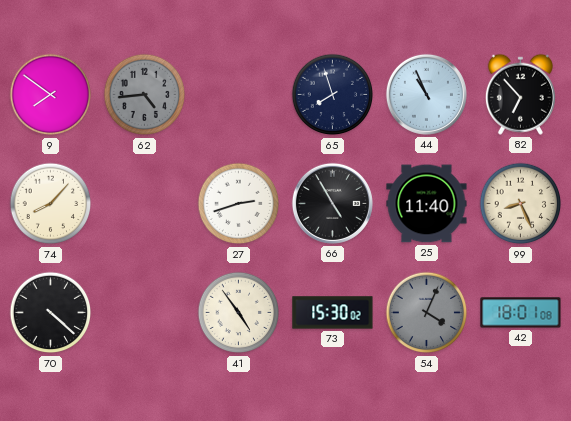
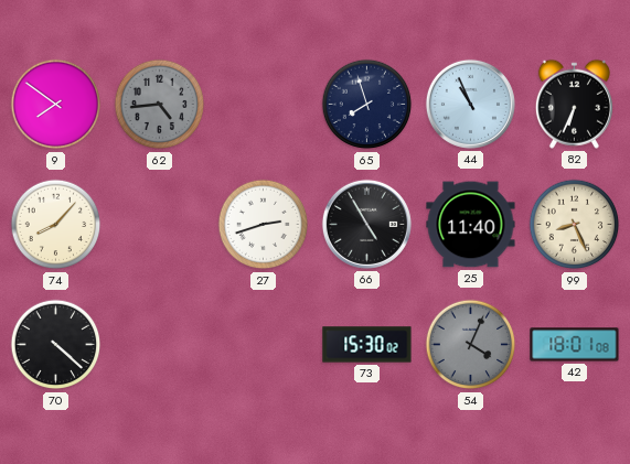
82: 6:53 -> 6:34 (574, 104)
41: 4:54 -> none (239, 313)
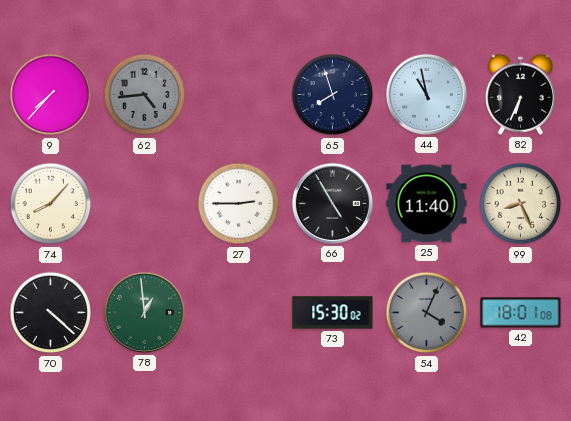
9: 7:51 -> 7:37 (51, 95)
44: 10:56 -> 10:58 (426, 94)
27: 2:42 -> 2:45 (239, 204)
78: none -> 12:59 (144, 312)
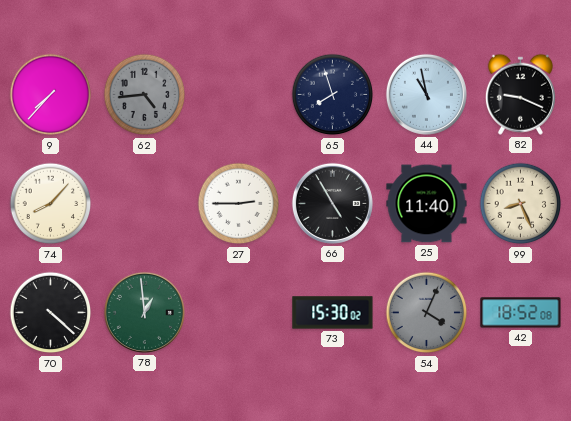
82: 6:34 -> 9:19 (520, 94)
42: 18:01 -> 18:52 (521, 313)
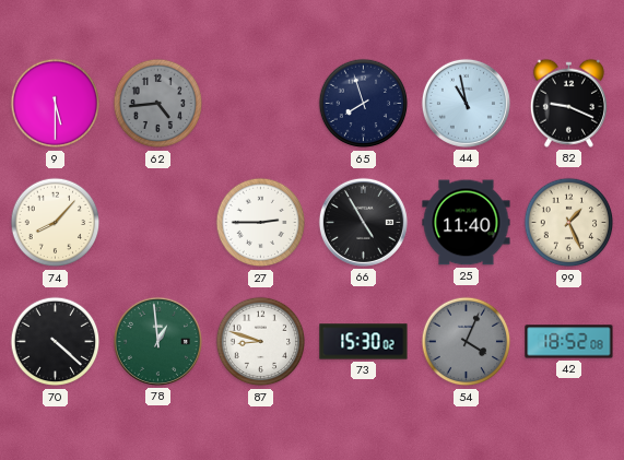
9: 7:37 -> 5:30 (56, 104)
99: 8:26 -> 1:26 (569, 223)
87: none -> 8:48 (261, 342)
